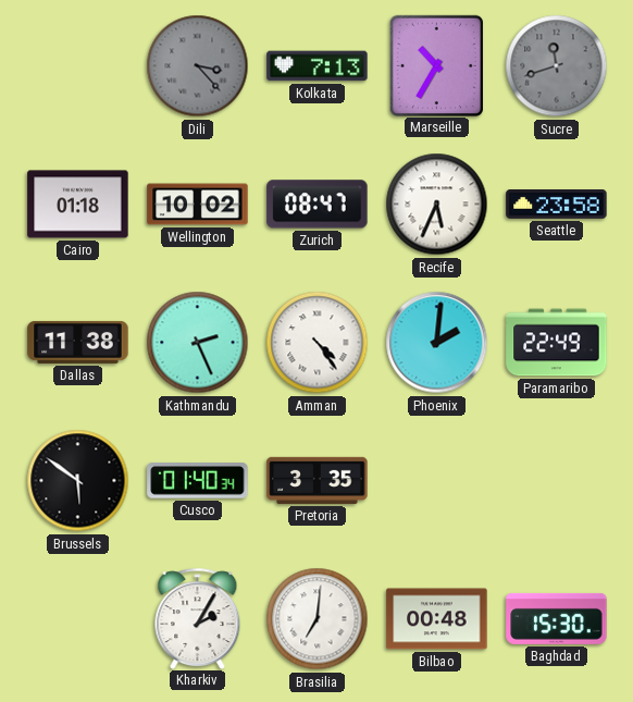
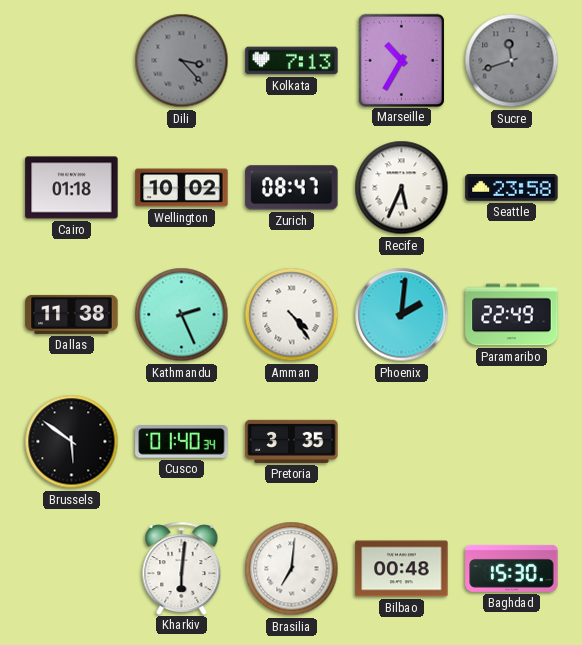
Kharkiv: 2:05 -> 6:01 (182, 568)
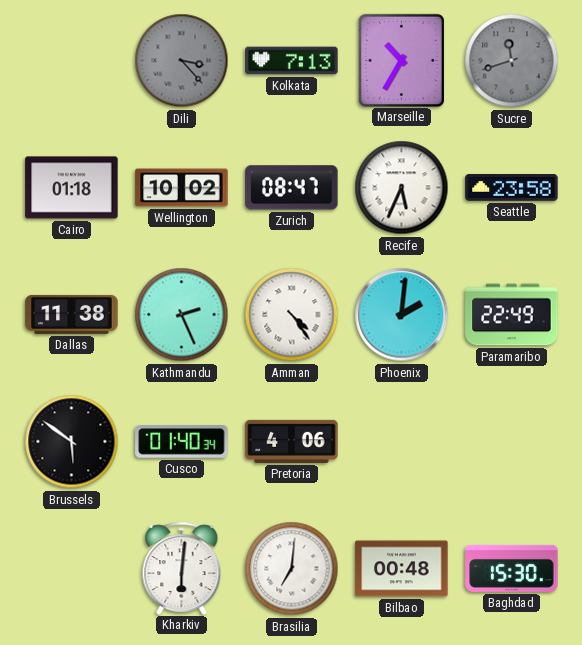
Pretoria: 3:35 -> 4:06 (292, 441)
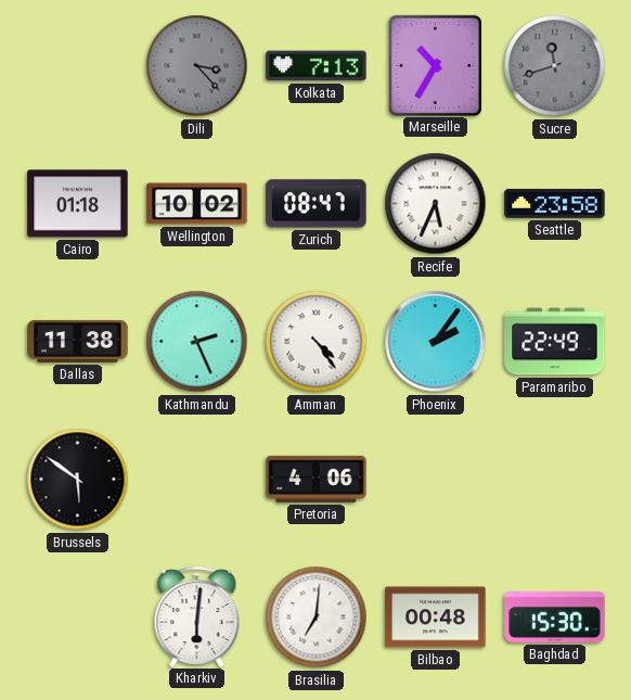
Phoenix: 2:01 -> 2:06 (436, 342)
Cusco: 01:40 -> none (182, 442)
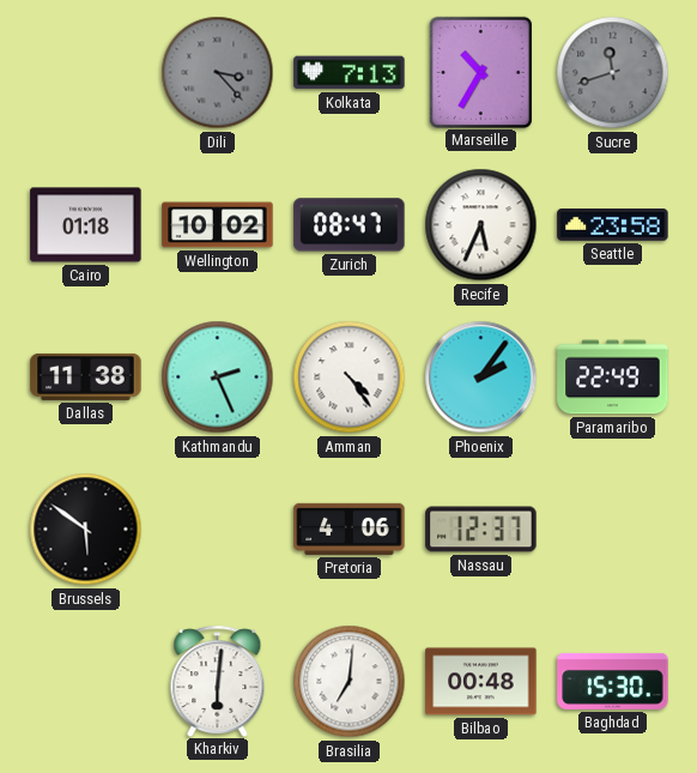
Nassau: none -> 12:37 (481, 530)
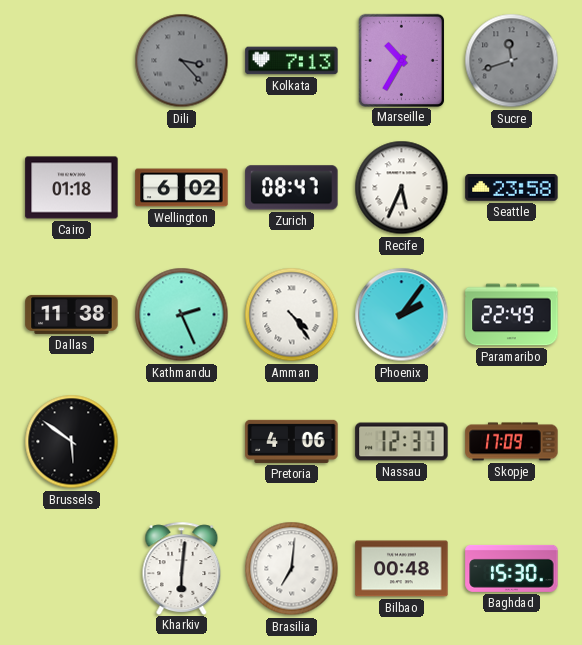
Wellington: 10:02 -> 6:02 (182, 188)
Skopje: none -> 17:09 (512, 442)
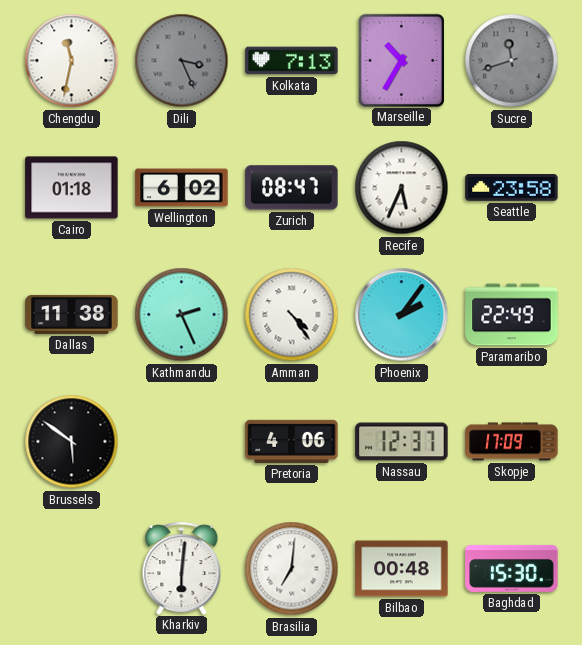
Chengdu: none -> 11:32 (72, 61)
Dili: 3:23 -> 3:26 (182, 61)
